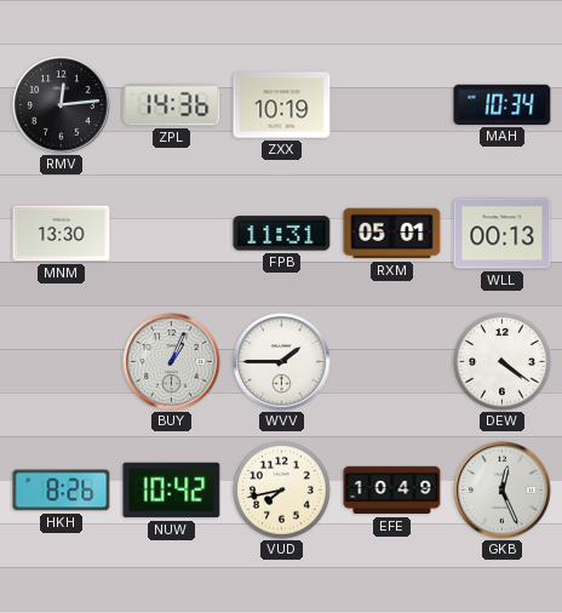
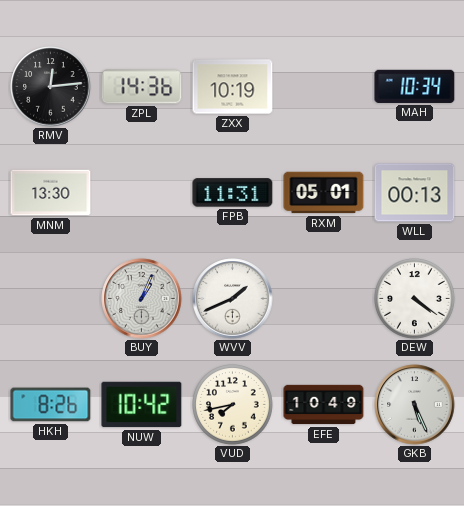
WVV: 1:45 -> 1:41 (233, 299)
GKB: 12:26 -> 5:26 (415, 405)
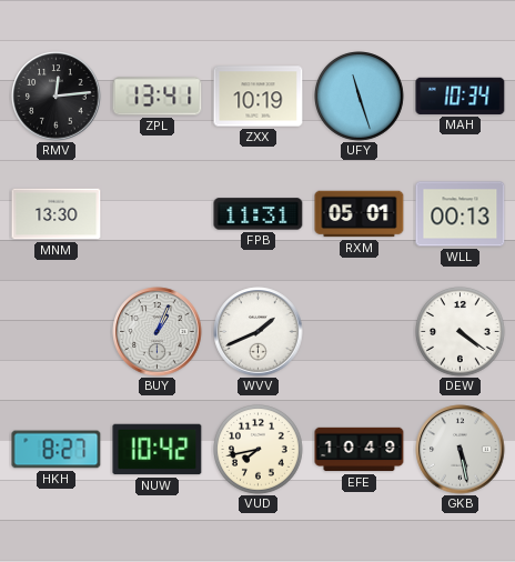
ZPL: 14:36 -> 13:41 (158, 97)
UFY: none -> 11:27 (360, 97)
HKH: 8:26 -> 8:27 (57, 450)
GKB: 5:26 -> 5:28 (461, 450)
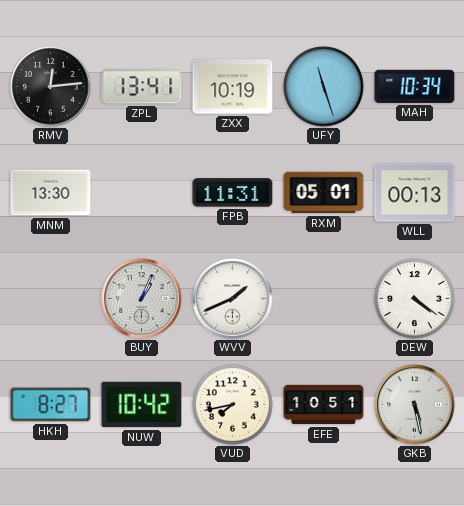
EFE: 10:49 -> 10:51 (324, 405)
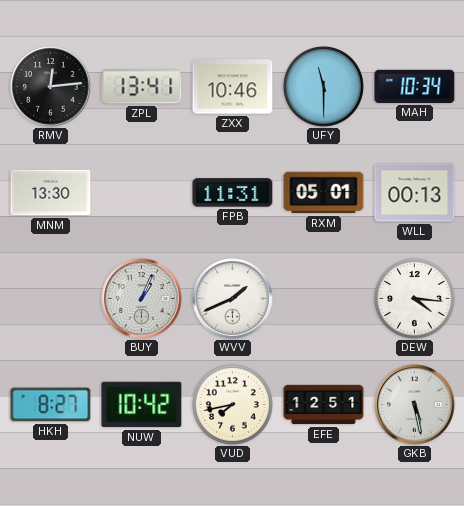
ZXX: 10:19 -> 10:46 (233, 87)
UFY: 11:27 -> 11:30 (324, 87)
DEW: 4:21 -> 4:16 (415, 299)
EFE: 10:51 -> 12:51 (324, 405)
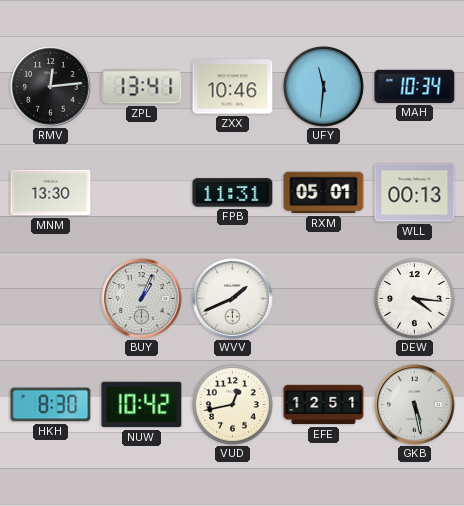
UFY: 11:30 -> 11:31 (324, 87)
HKH: 8:27 -> 8:30 (51, 405)
VUD: 7:43 -> 12:43 (233, 405)
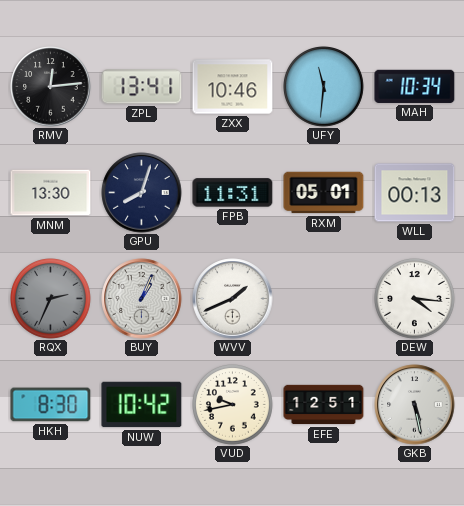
GPU: none -> 8:03 (142, 193)
RQX: none -> 2:34 (51, 299)
VUD: 12:43 -> 9:43 (233, 405)
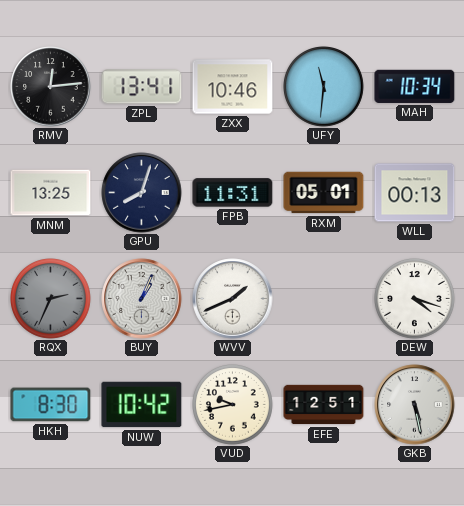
MNM: 13:30 -> 13:25 (51, 193)
DEW: 4:16 -> 4:18 (415, 299)
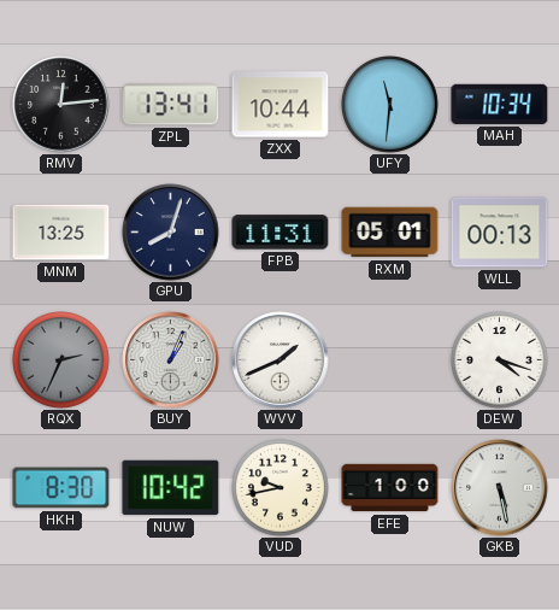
ZXX: 10:46 -> 10:44 (281, 105)
EFE: 12:51 -> 1:00 (390, 488)
